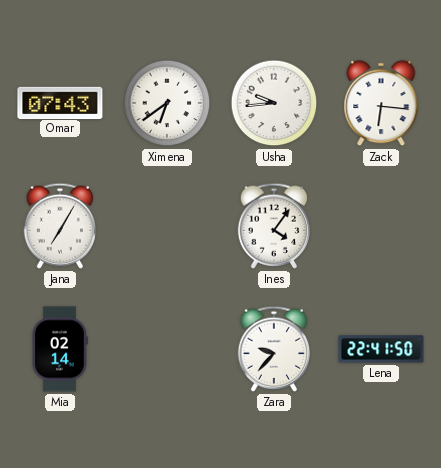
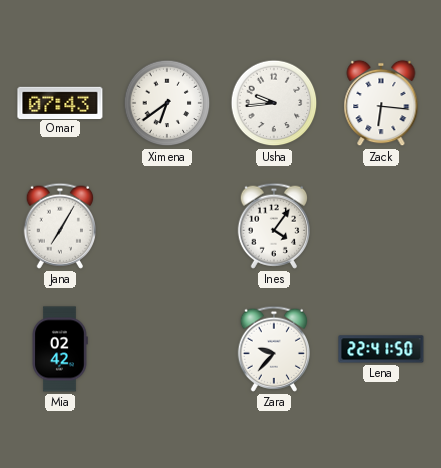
Mia: 02:14 -> 02:42 (60, 349)
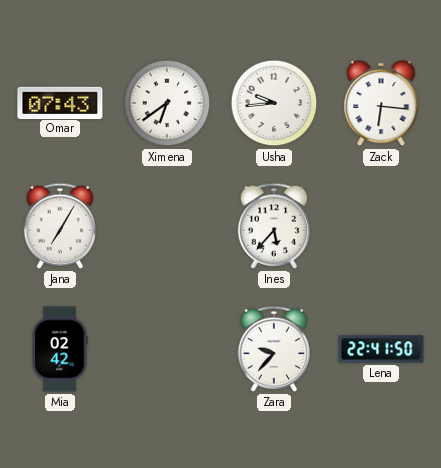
Ines: 4:06 -> 5:37 (273, 226)
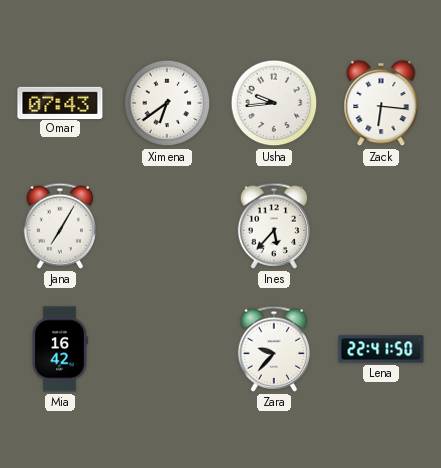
Mia: 02:42 -> 16:42 (60, 349)
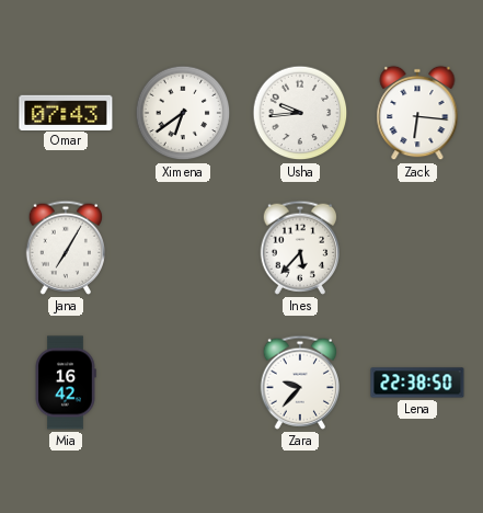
Lena: 22:41 -> 22:38 (417, 383)
